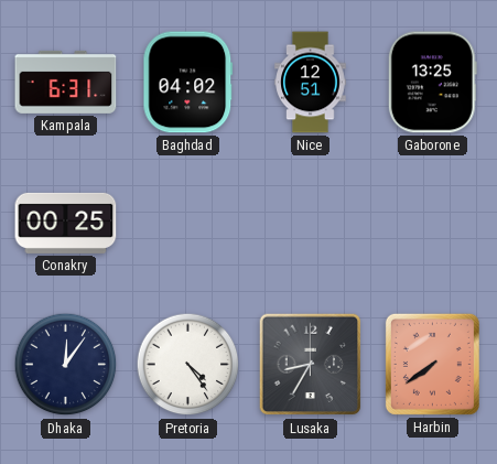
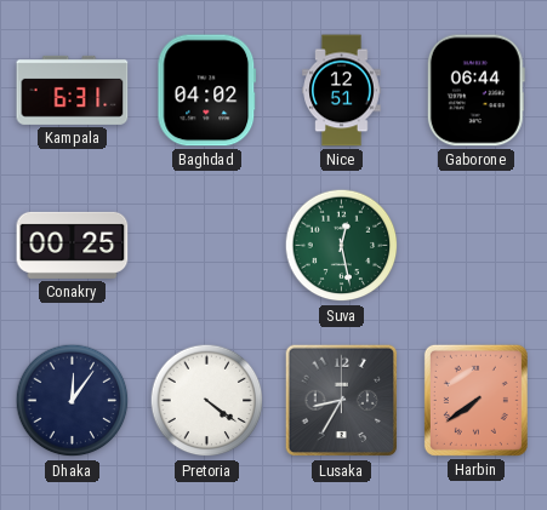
Gaborone: 13:25 -> 06:44 (475, 91)
Suva: none -> 12:28 (342, 246)
Pretoria: 4:24 -> 4:21 (207, 401)
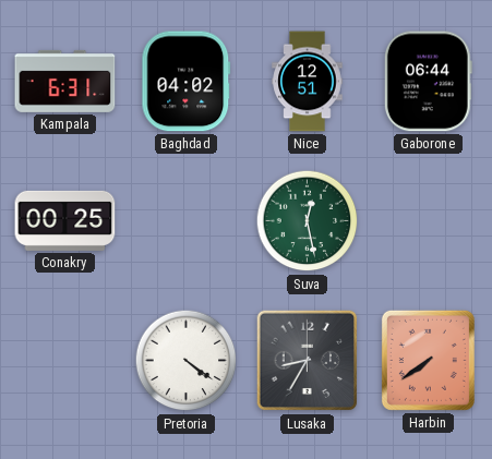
Dhaka: 12:06 -> none (73, 401)
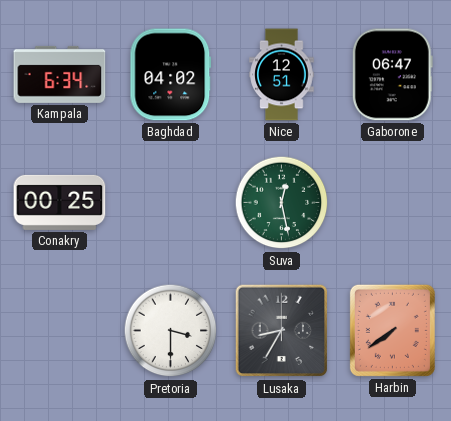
Kampala: 6:31 -> 6:34 (60, 74)
Gaborone: 06:44 -> 06:47 (392, 75)
Pretoria: 4:21 -> 3:30 (171, 331)
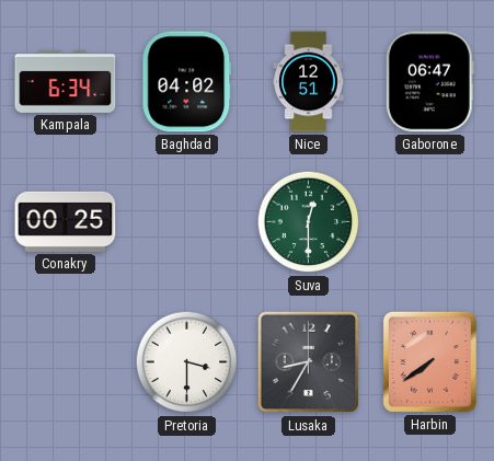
Suva: 12:28 -> 12:30 (309, 222)
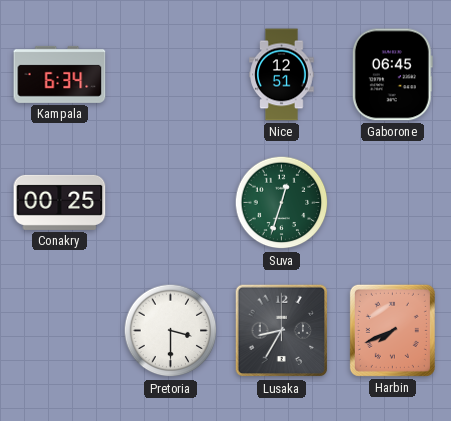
Baghdad: 04:02 -> none (187, 82)
Gaborone: 06:47 -> 06:45 (392, 75)
Suva: 12:30 -> 12:33 (282, 203)
Harbin: 7:39 -> 7:41 (392, 330)
